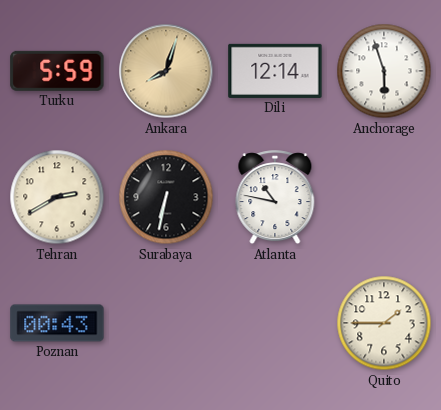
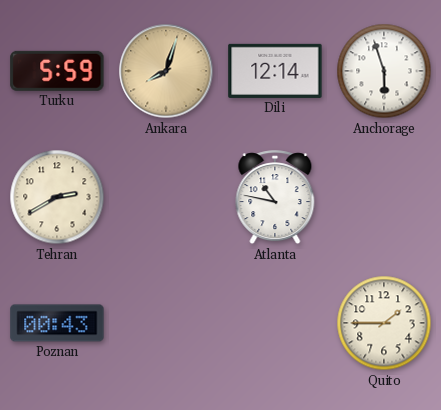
Surabaya: 6:32 -> none (166, 197)
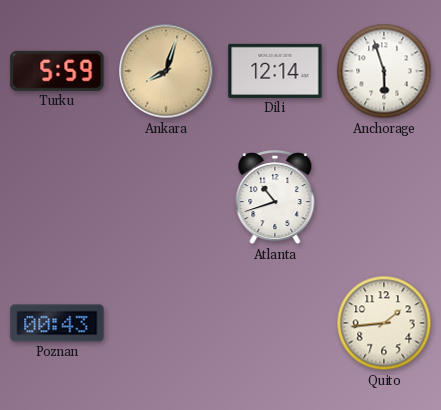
Tehran: 2:40 -> none (57, 197)
Atlanta: 10:47 -> 10:42 (275, 198)
Quito: 1:45 -> 1:44 (384, 323)
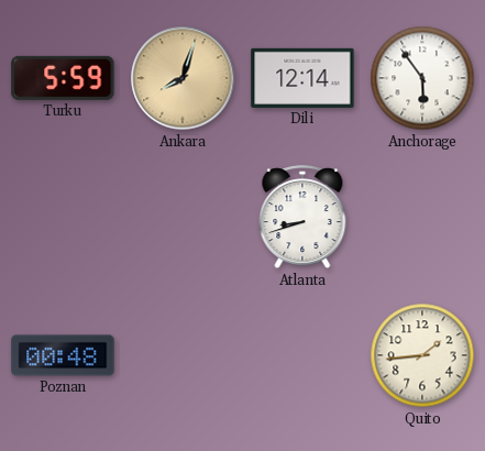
Anchorage: 5:57 -> 5:54 (422, 78)
Atlanta: 10:42 -> 8:42 (302, 218)
Poznan: 00:43 -> 00:48 (63, 355)
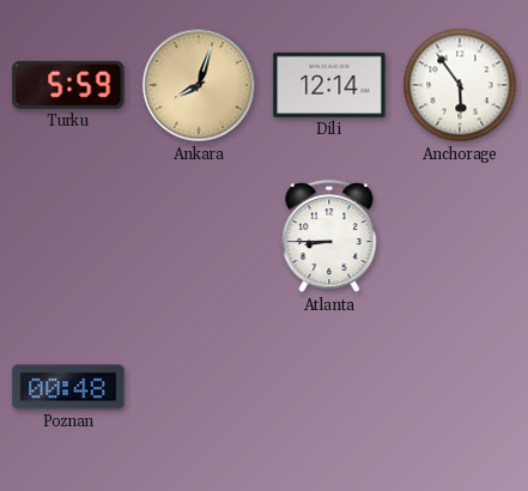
Atlanta: 8:42 -> 8:45 (329, 237)
Quito: 1:44 -> none (422, 355)
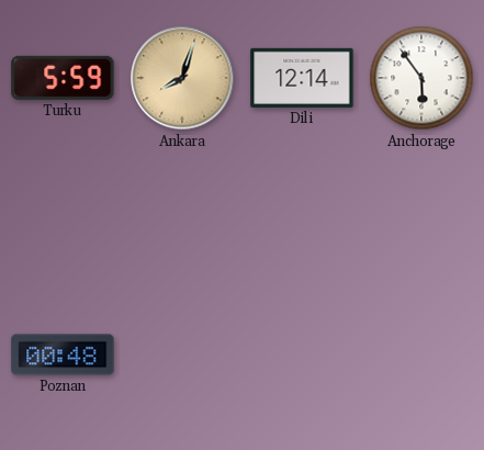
Atlanta: 8:45 -> none (329, 237)
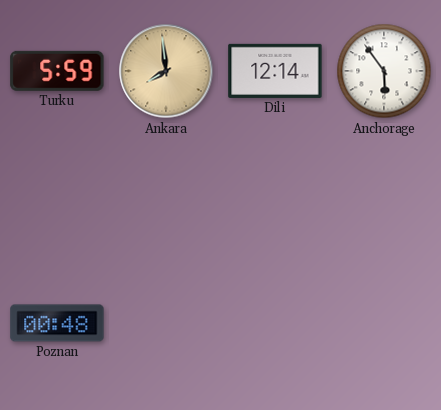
Ankara: 8:03 -> 7:59 (166, 71)
